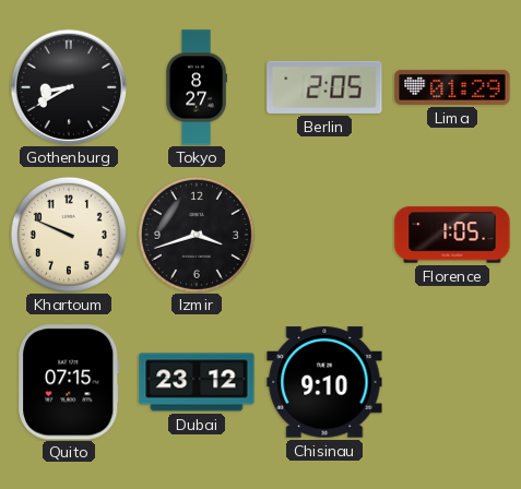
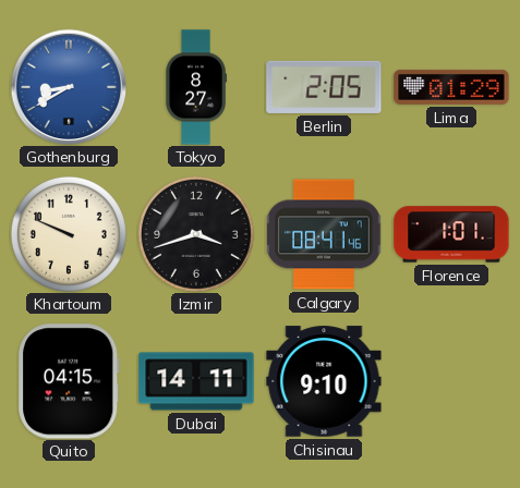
Gothenburg dial: black -> blue (69, 87)
Calgary: none -> 08:41 (324, 234)
Florence: 1:05 -> 1:01 (451, 234)
Quito: 07:15 -> 04:15 (70, 381)
Dubai: 23:12 -> 14:11 (196, 381)
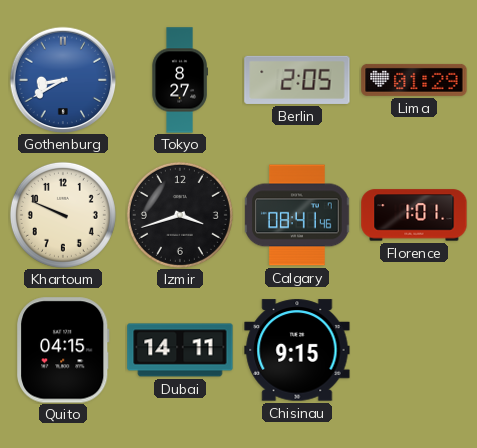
Chisinau: 9:10 -> 9:15 (297, 350)
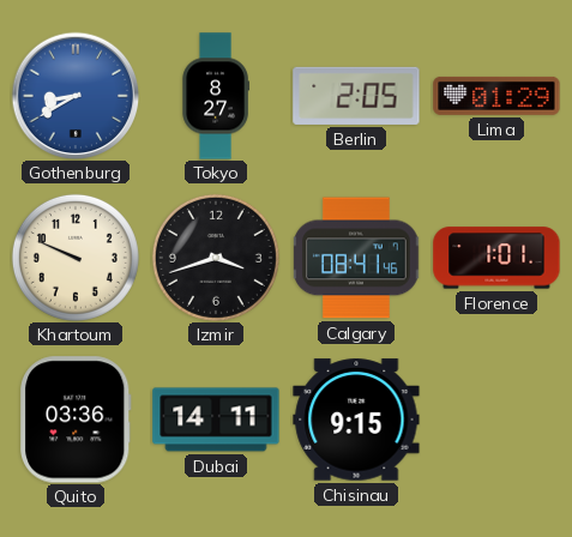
Quito: 04:15 -> 03:36 (77, 420)
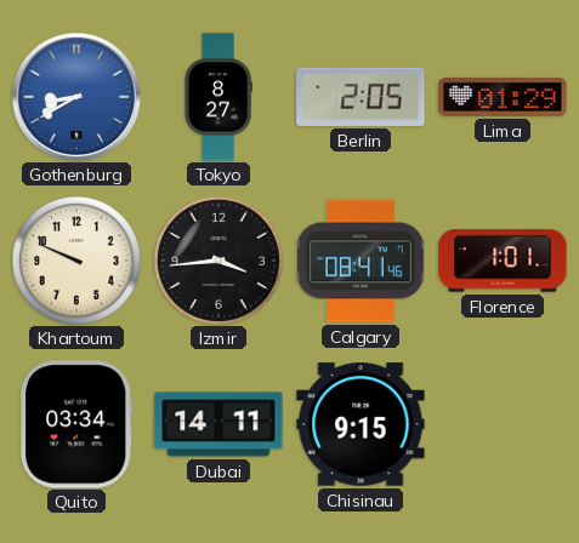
Izmir: 3:42 -> 3:44 (218, 261)
Quito: 03:36 -> 03:34 (78, 424)
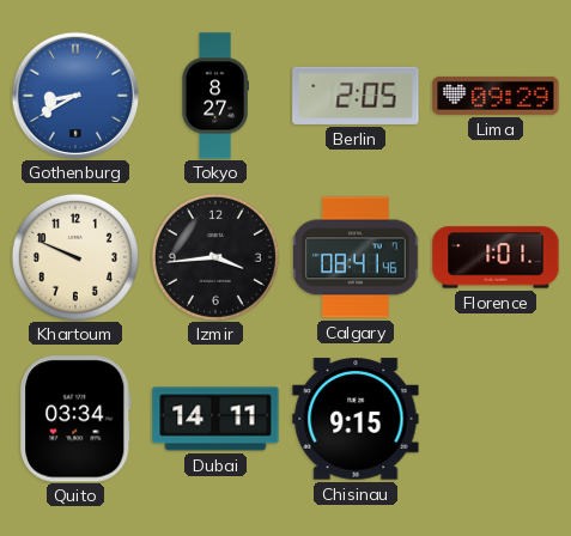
Lima: 01:29 -> 09:29 (496, 96)
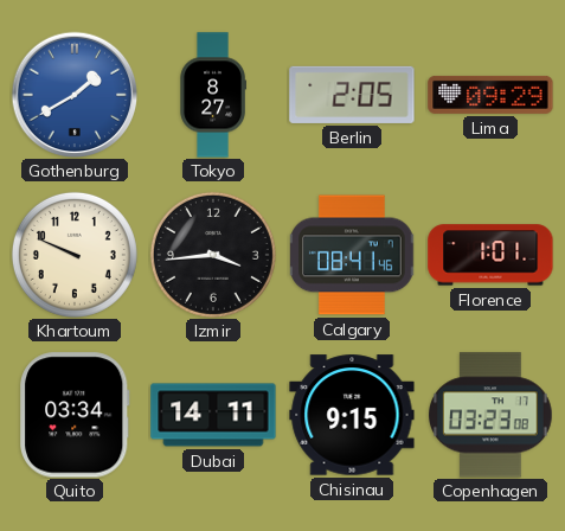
Gothenburg: 8:40 -> 1:40 (75, 95)
Copenhagen: none -> 03:23 (492, 415)
